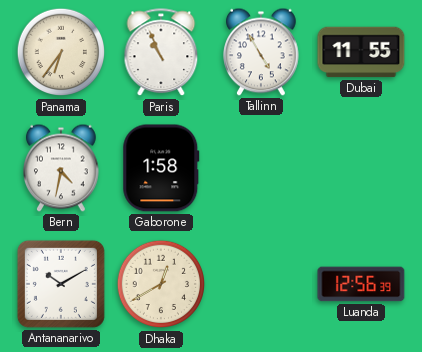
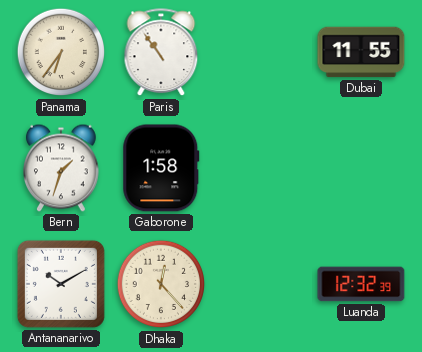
Paris: 10:56 -> 10:54 (161, 53)
Tallinn: 4:55 -> none (262, 52)
Bern: 4:32 -> 1:33 (62, 168)
Dhaka: 12:40 -> 12:23 (161, 284)
Luanda: 12:56 -> 12:32 (361, 284)
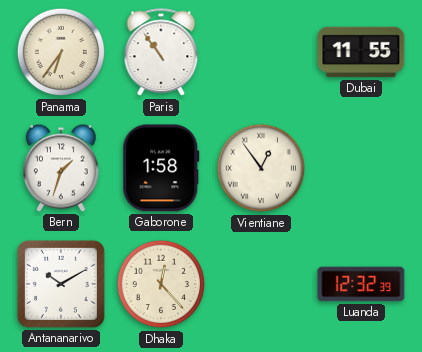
Vientiane: none -> 12:54 (261, 168)
